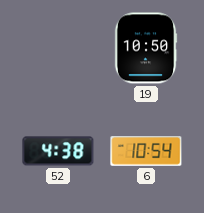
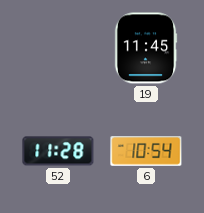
19: 10:50 -> 11:45 (146, 48)
52: 4:38 -> 11:28 (58, 151)
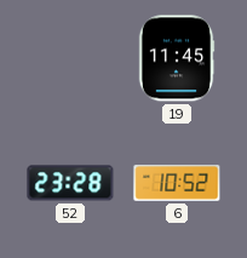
52: 11:28 -> 23:28 (70, 183)
6: 10:54 -> 10:52 (177, 184)
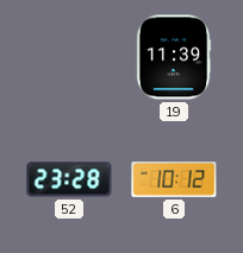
19: 11:45 -> 11:39 (174, 57)
6: 10:52 -> 10:12 (174, 181)
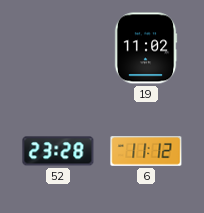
19: 11:39 -> 11:02 (146, 48)
6: 10:12 -> 11:12 (146, 152)
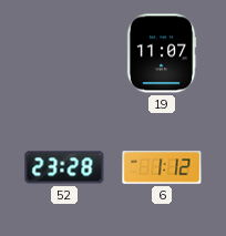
19: 11:02 -> 11:07 (162, 53)
6: 11:12 -> 1:12 (162, 168)
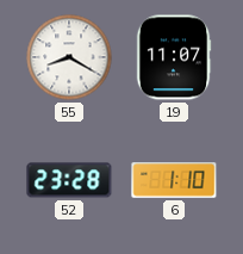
55: none -> 8:20 (69, 57)
6: 1:12 -> 1:10 (174, 181)
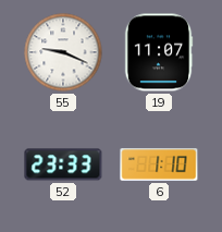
55: 8:20 -> 9:19 (63, 52)
52: 23:28 -> 23:33 (63, 164)
